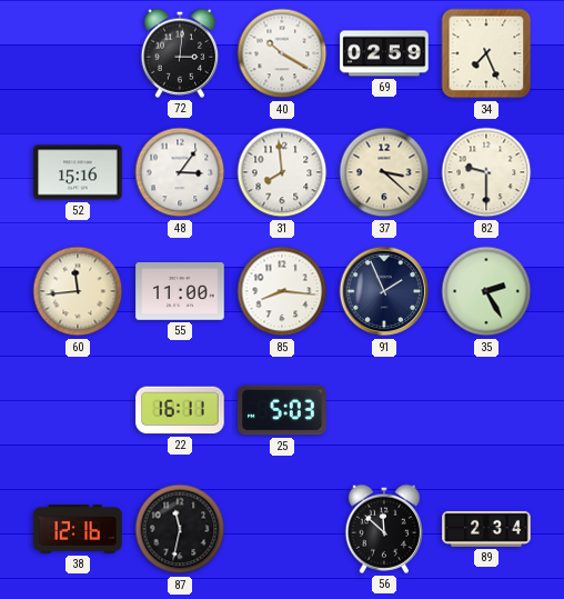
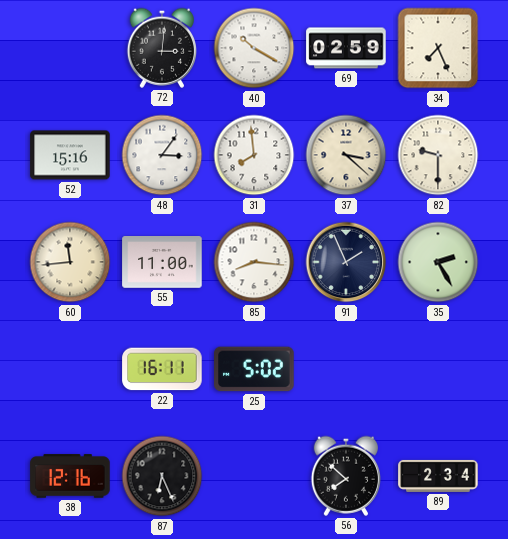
25: 5:03 -> 5:02 (254, 369)
87: 11:32 -> 6:26 (162, 476)
56: 11:52 -> 7:52 (345, 476)
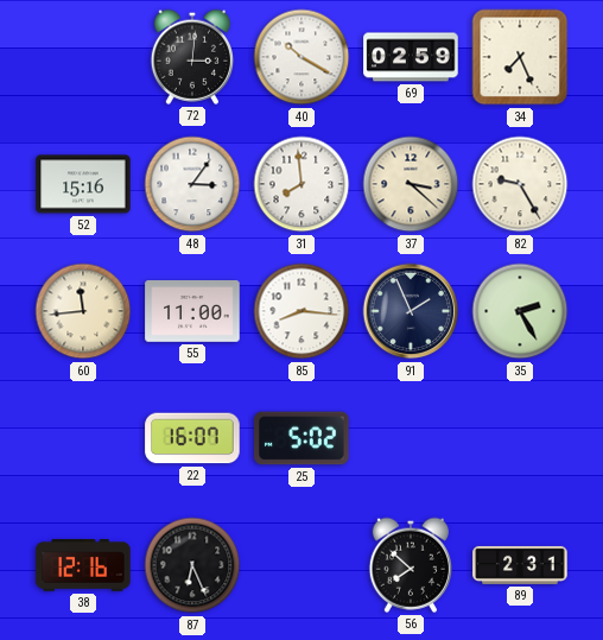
82: 9:30 -> 9:25 (520, 184)
22: 16:11 -> 16:07 (192, 438)
89: 2:34 -> 2:31 (520, 565)
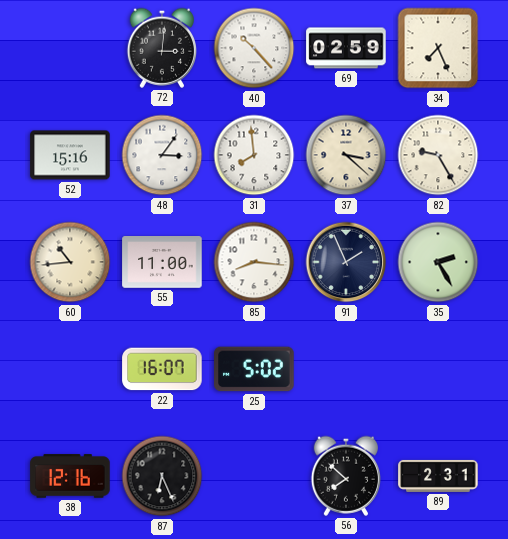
40: 10:20 -> 10:23 (254, 48)
60: 11:44 -> 10:44 (70, 262)
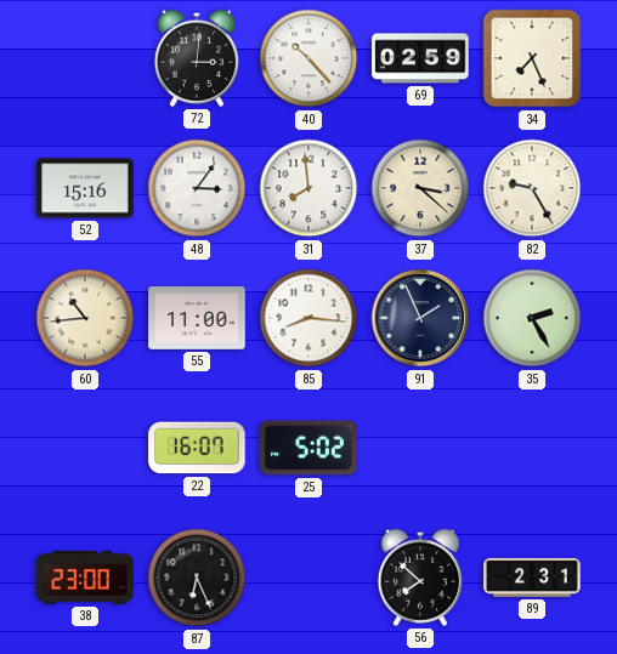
38: 12:16 -> 23:00 (85, 578)
